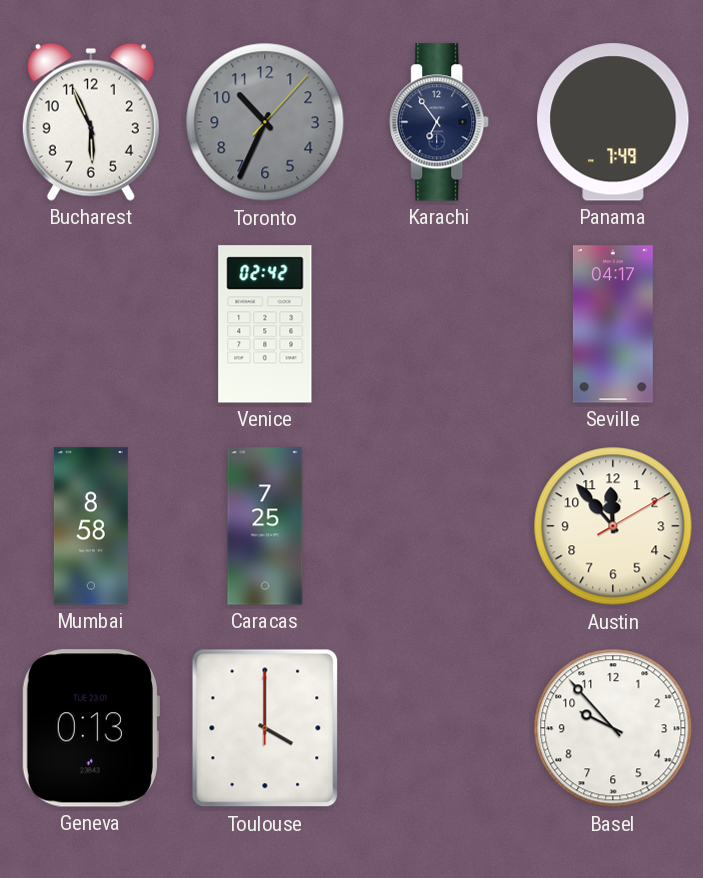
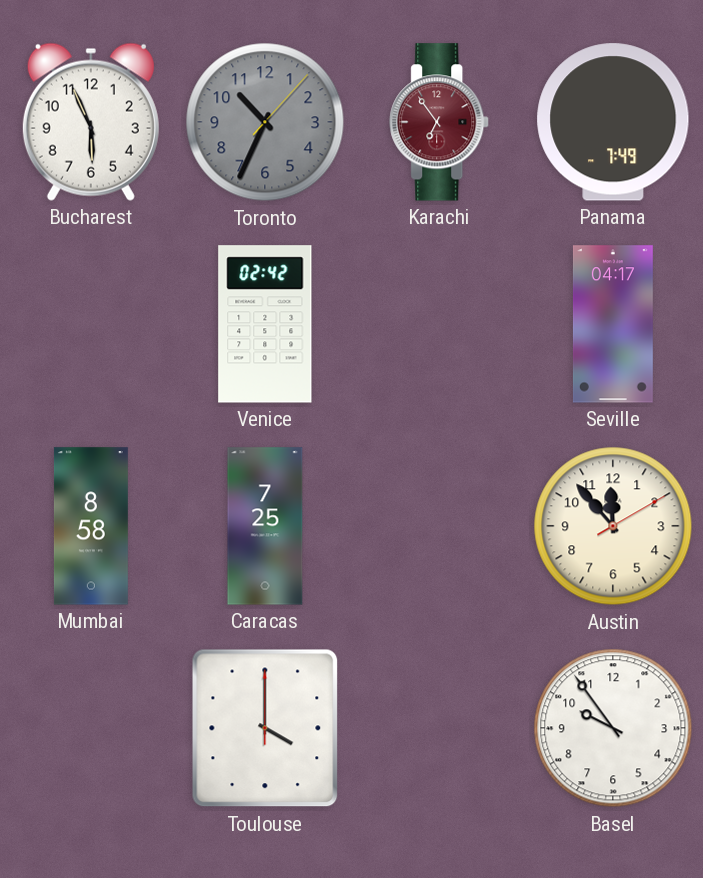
Karachi dial: navy -> burgundy (440, 122)
Geneva: 0:13 -> none (90, 728)
Basel: 9:53 -> 9:54 (613, 728)
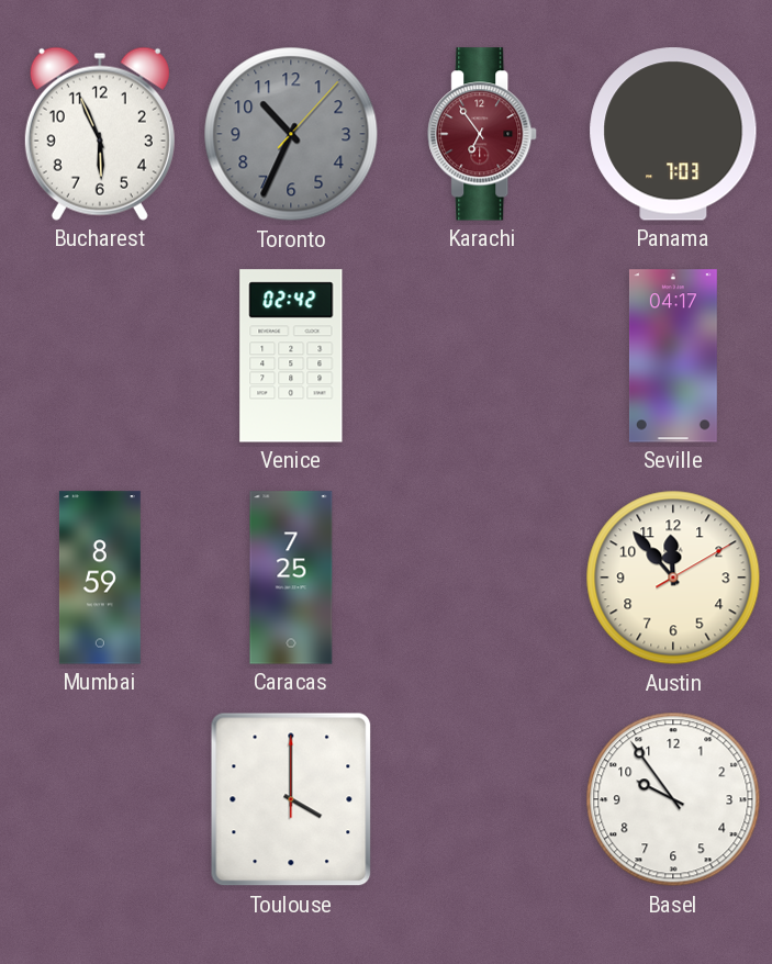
Panama: 7:49 -> 7:03 (673, 134)
Mumbai: 8:58 -> 8:59 (100, 578)
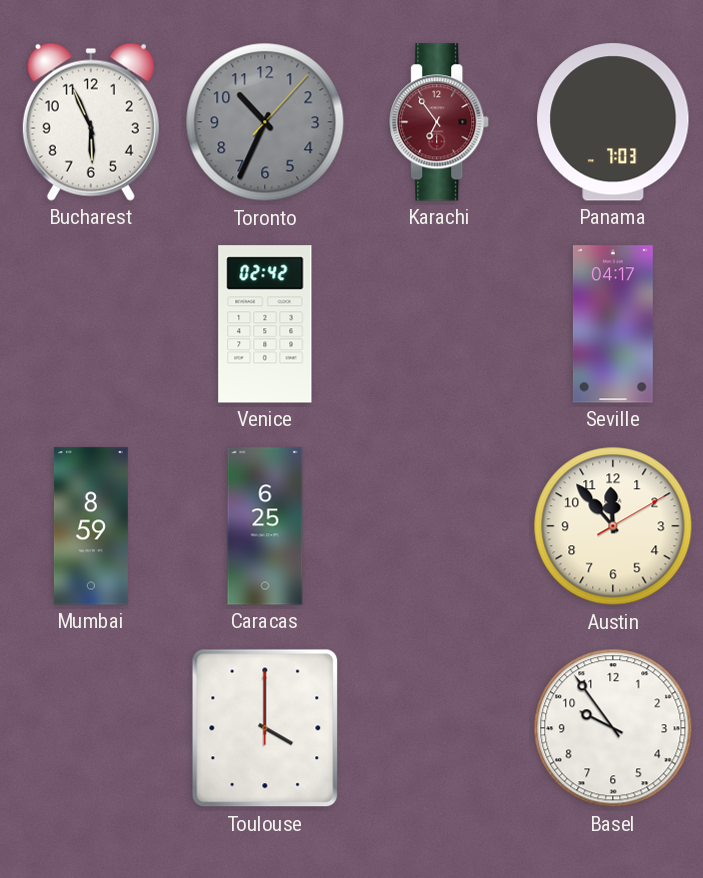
Caracas: 7:25 -> 6:25 (265, 526)
